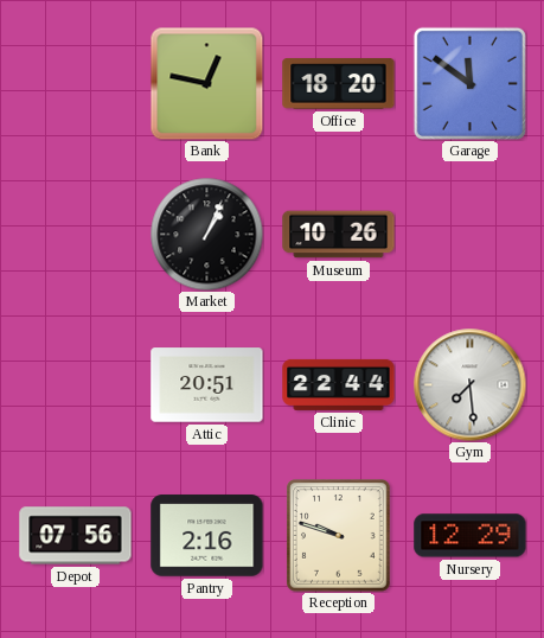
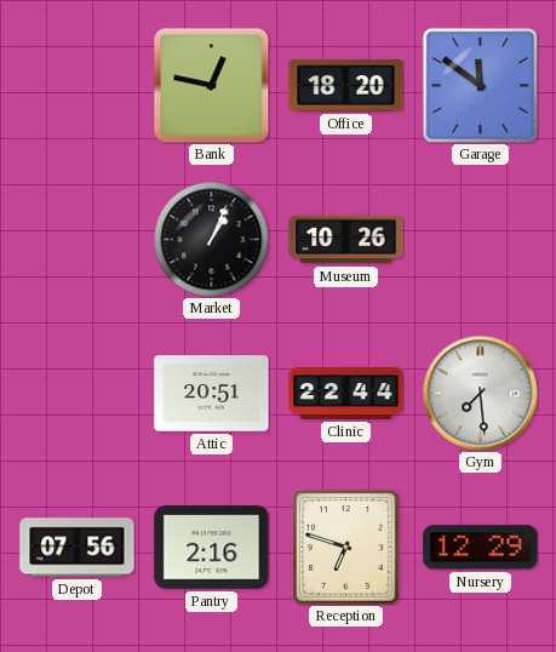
Reception: 9:48 -> 6:48 (346, 548)
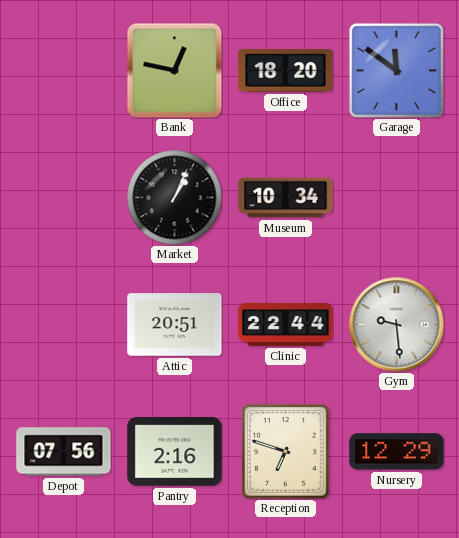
Museum: 10:26 -> 10:34 (286, 198)
Gym: 7:29 -> 9:29 (396, 324)
